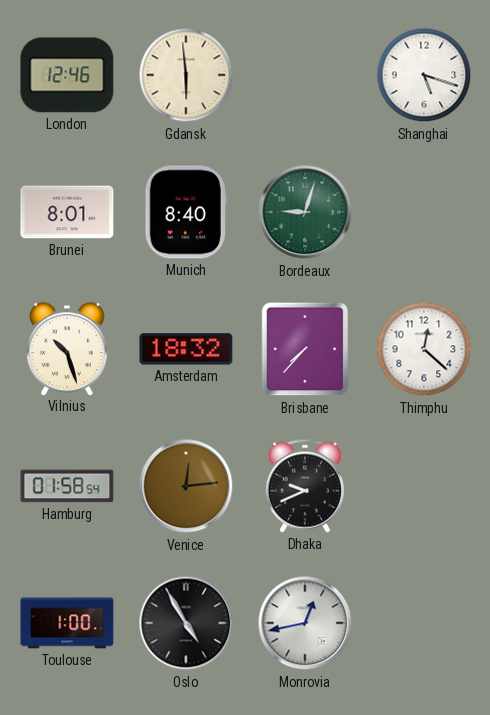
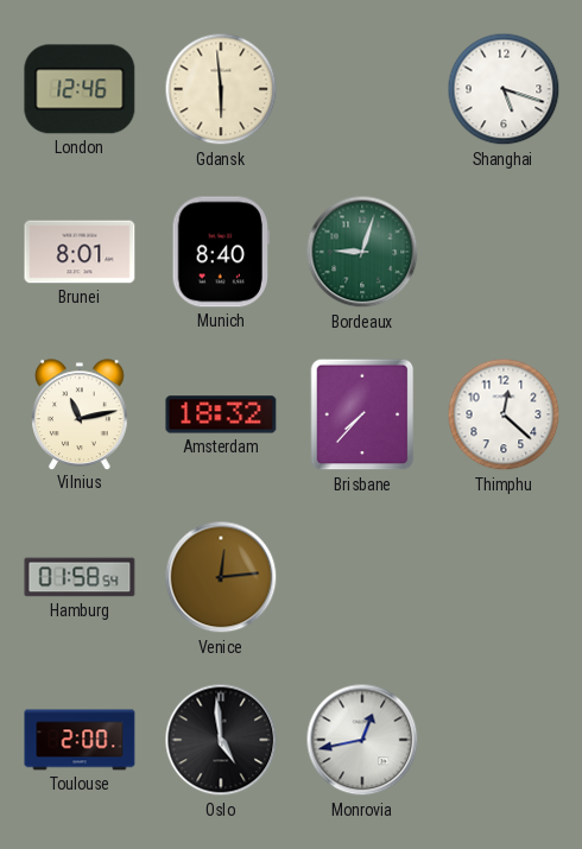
Vilnius: 10:27 -> 11:13 (80, 414)
Dhaka: 9:41 -> none (305, 486)
Toulouse: 1:00 -> 2:00 (80, 740)
Oslo: 4:55 -> 4:59 (221, 740)
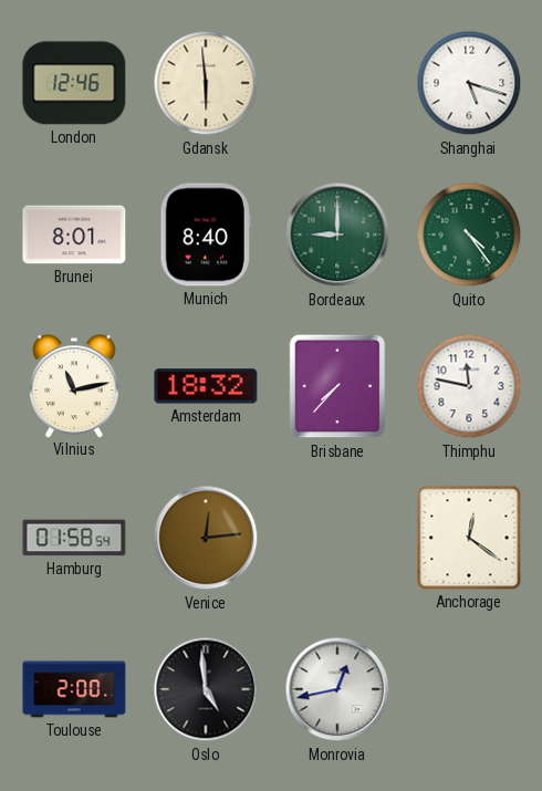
Bordeaux: 9:03 -> 9:00 (337, 235)
Quito: none -> 4:24 (469, 235)
Thimphu: 12:22 -> 11:47 (469, 386)
Anchorage: none -> 12:21 (469, 538)
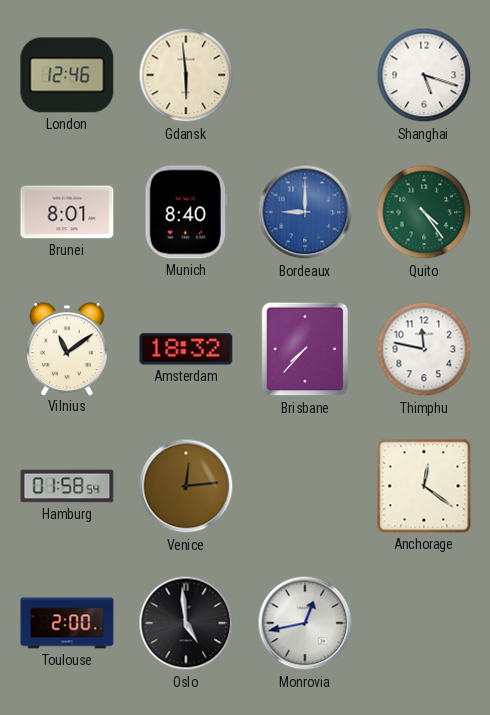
Bordeaux dial: green -> blue (305, 212)
Vilnius: 11:13 -> 11:09 (67, 349)
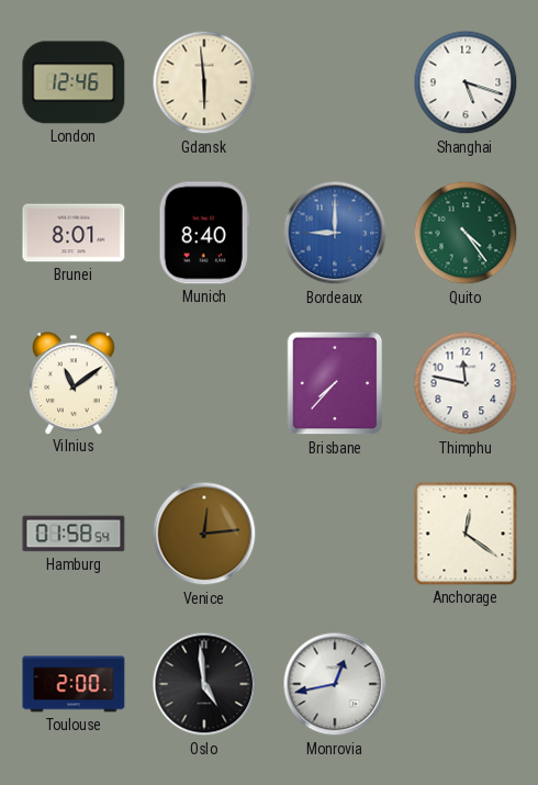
Amsterdam: 18:32 -> none (186, 349)
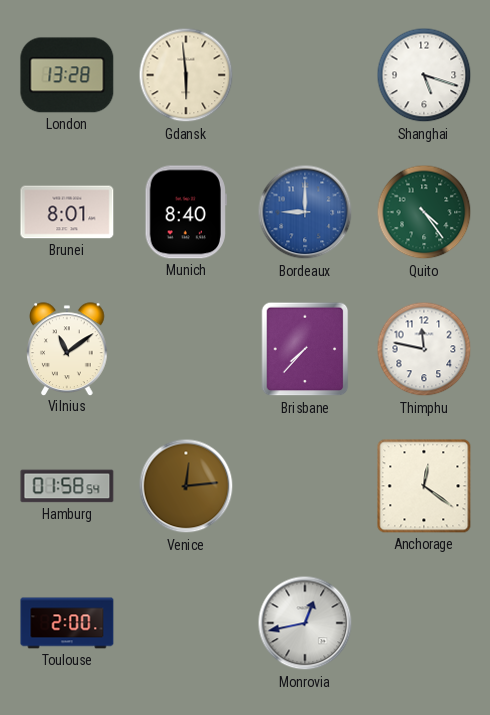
London: 12:46 -> 13:28 (67, 75)
Oslo: 4:59 -> none (204, 684)
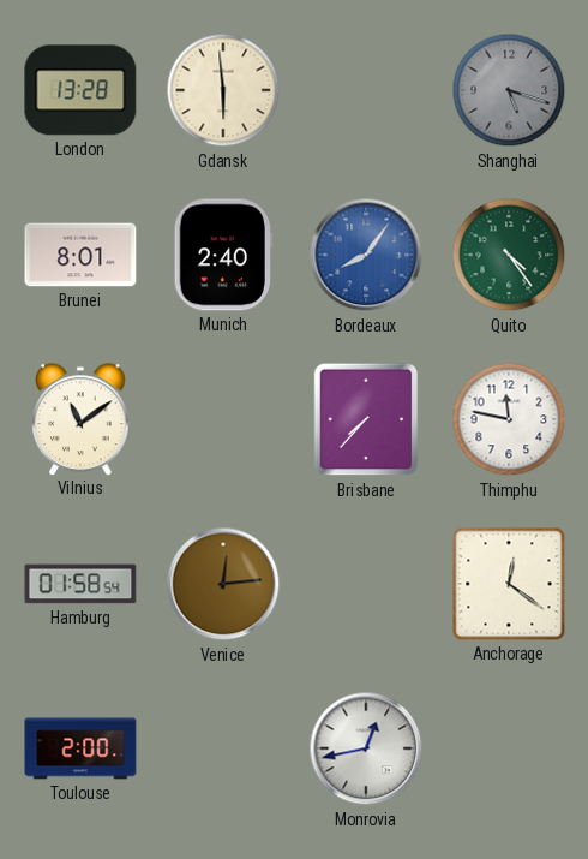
Shanghai dial: white -> grey (509, 90)
Munich: 8:40 -> 2:40 (223, 255)
Bordeaux: 9:00 -> 8:06 (366, 255)
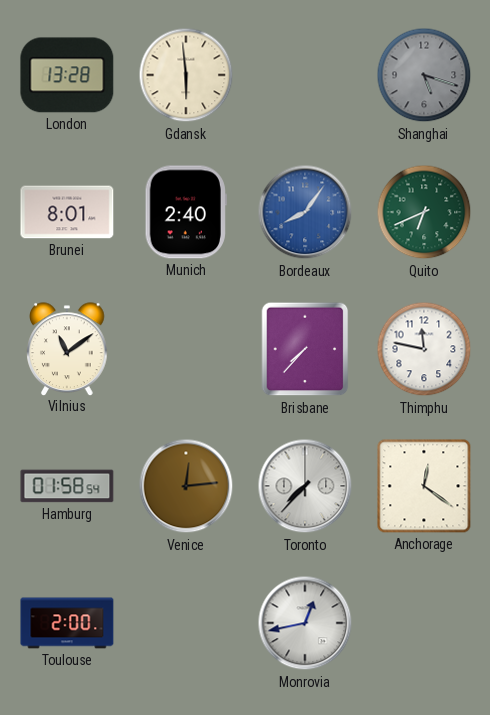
Quito: 4:24 -> 6:41 (424, 212)
Toronto: none -> 7:37 (305, 486)
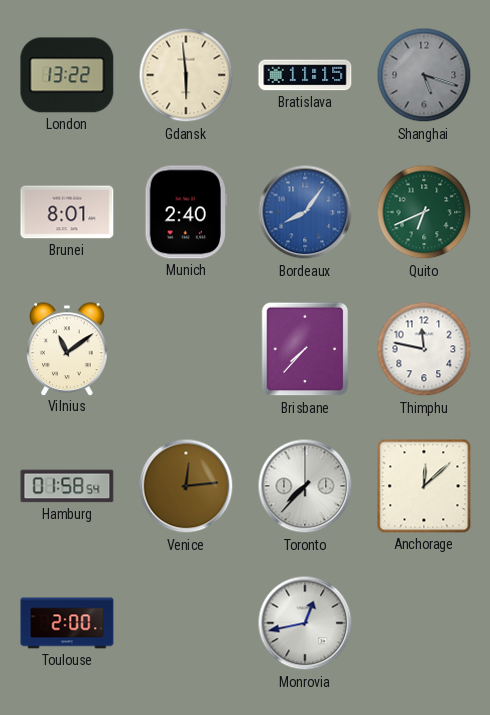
London: 13:28 -> 13:22 (67, 75)
Bratislava: none -> 11:15 (305, 75)
Anchorage: 12:21 -> 12:08 (424, 486)
